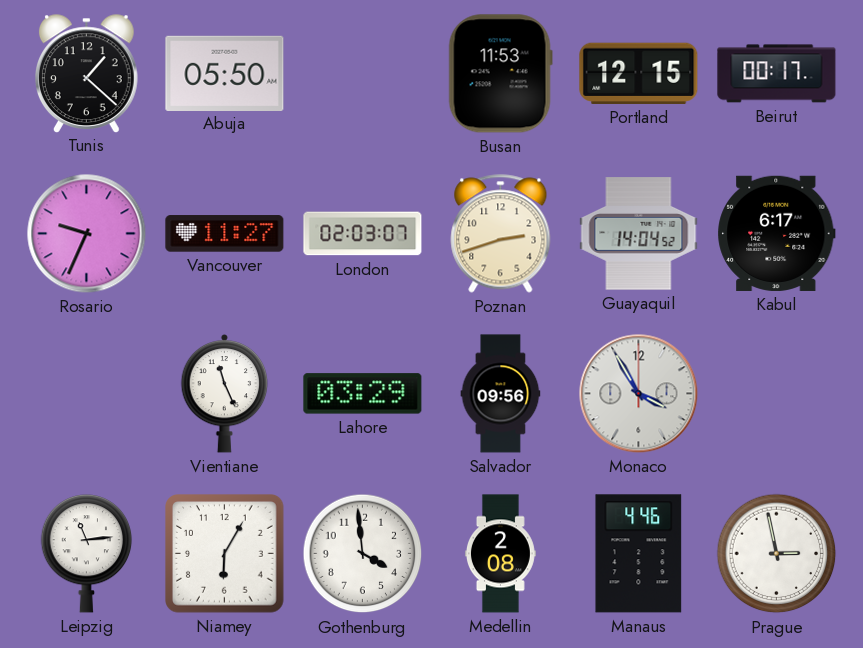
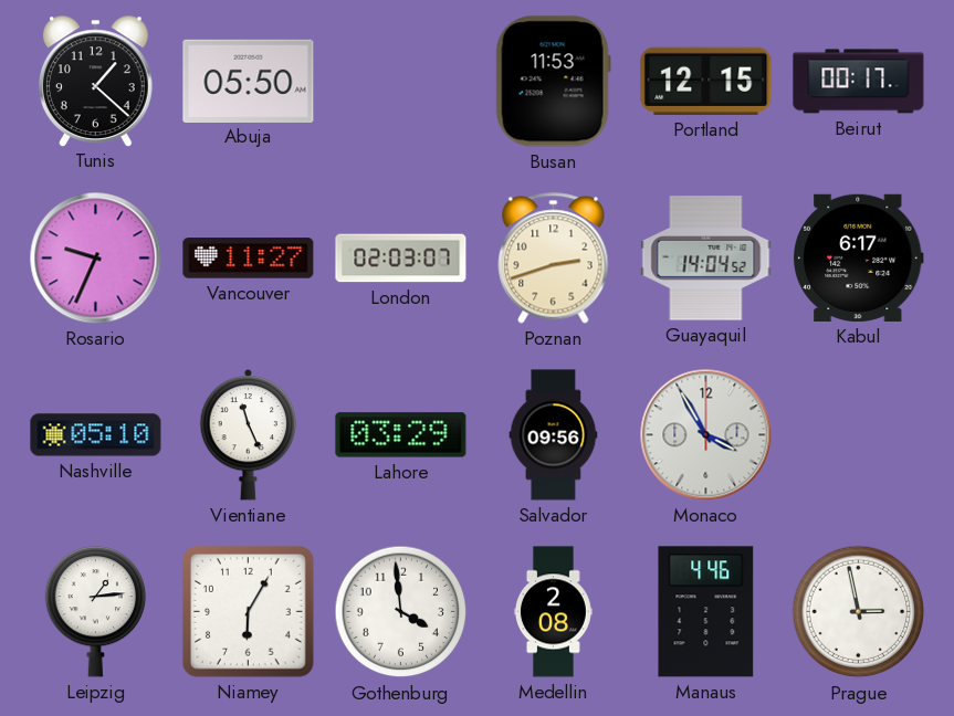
Nashville: none -> 05:10 (96, 435)
Leipzig: 11:14 -> 1:14 (96, 612)
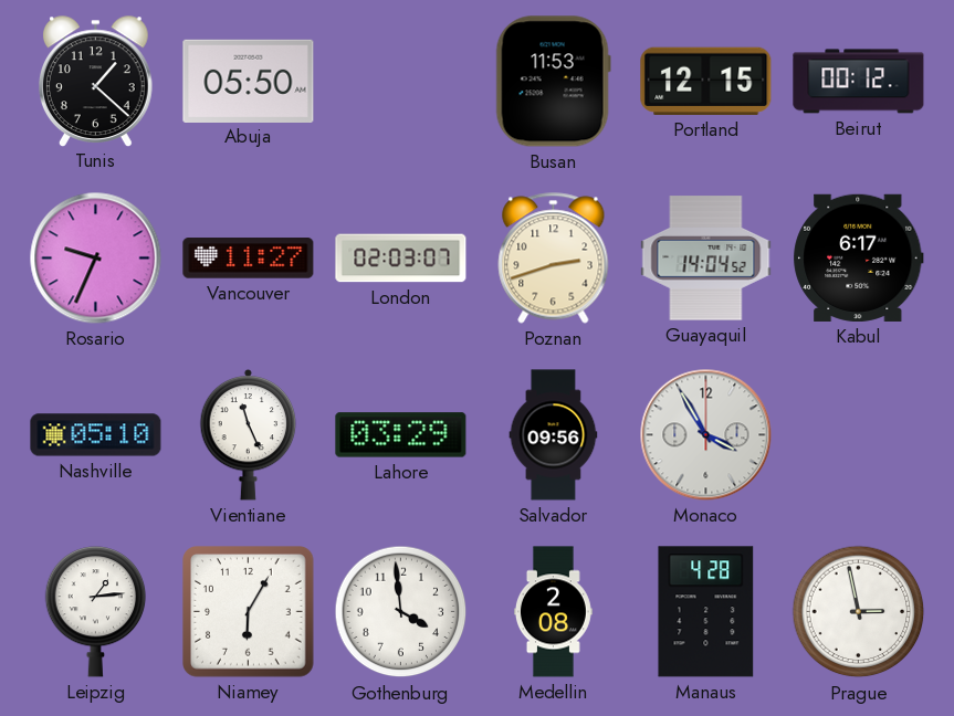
Beirut: 00:17 -> 00:12 (859, 82)
Manaus: 4:46 -> 4:28 (706, 612)
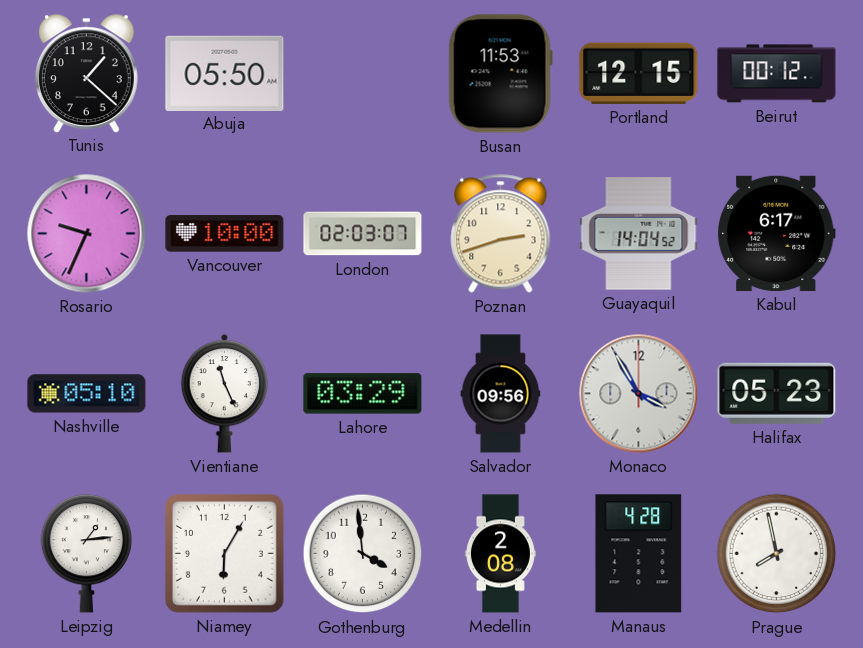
Vancouver: 11:27 -> 10:00 (225, 234)
Halifax: none -> 05:23 (777, 393)
Prague: 2:58 -> 7:58 (777, 554)
